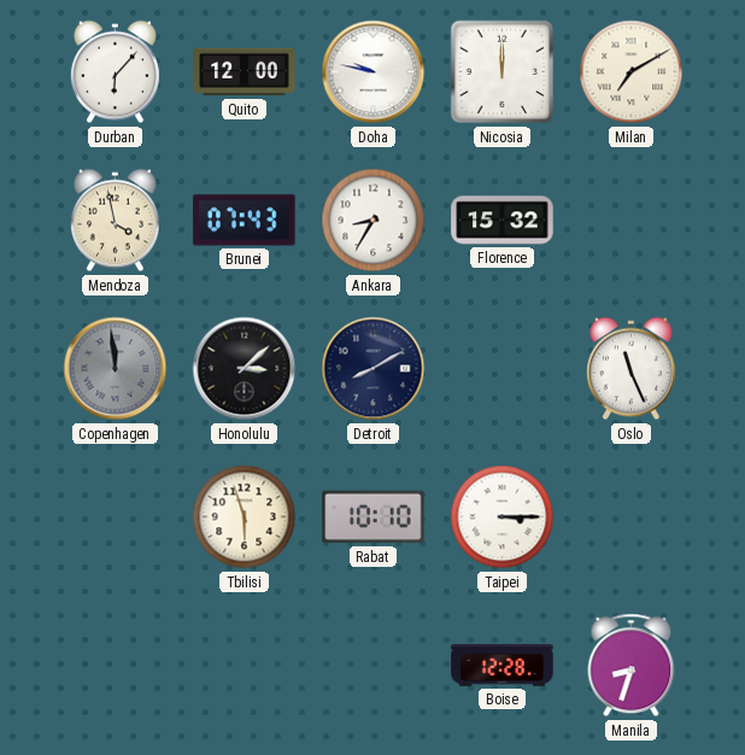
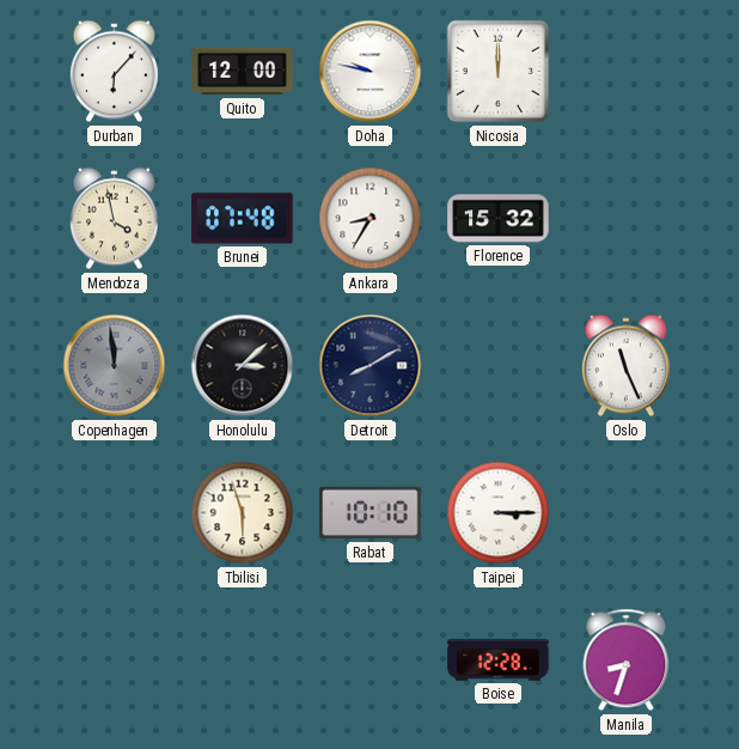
Milan: 7:10 -> none (632, 72)
Brunei: 07:43 -> 07:48 (243, 219)
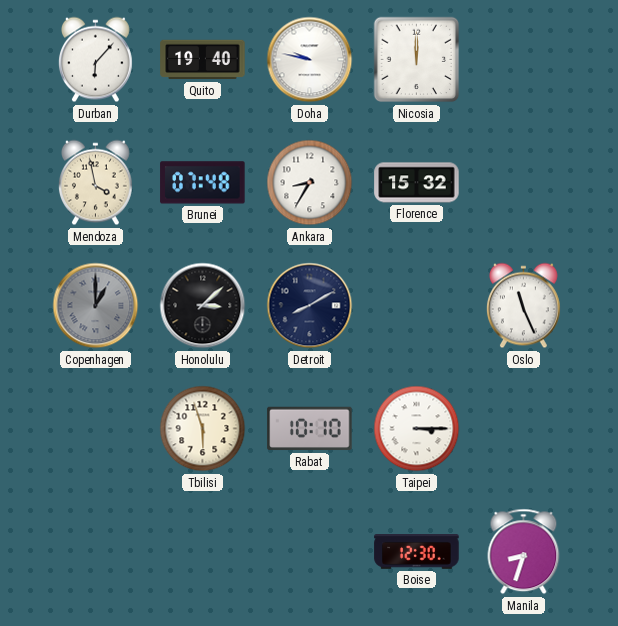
Quito: 12:00 -> 19:40 (203, 60)
Copenhagen: 11:59 -> 1:00 (96, 306)
Boise: 12:28 -> 12:30 (417, 552)
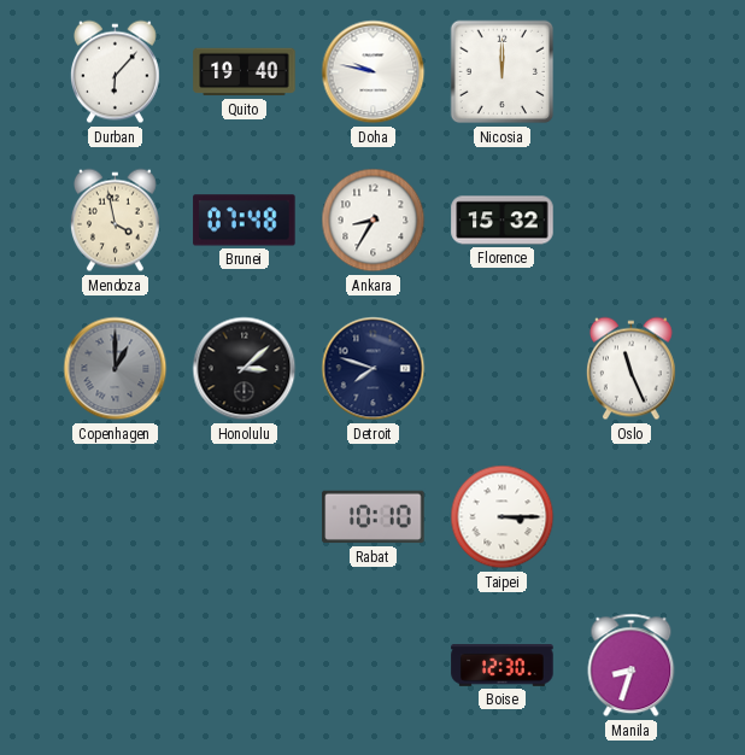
Detroit: 8:10 -> 7:48 (374, 369)
Tbilisi: 5:57 -> none (203, 429)
